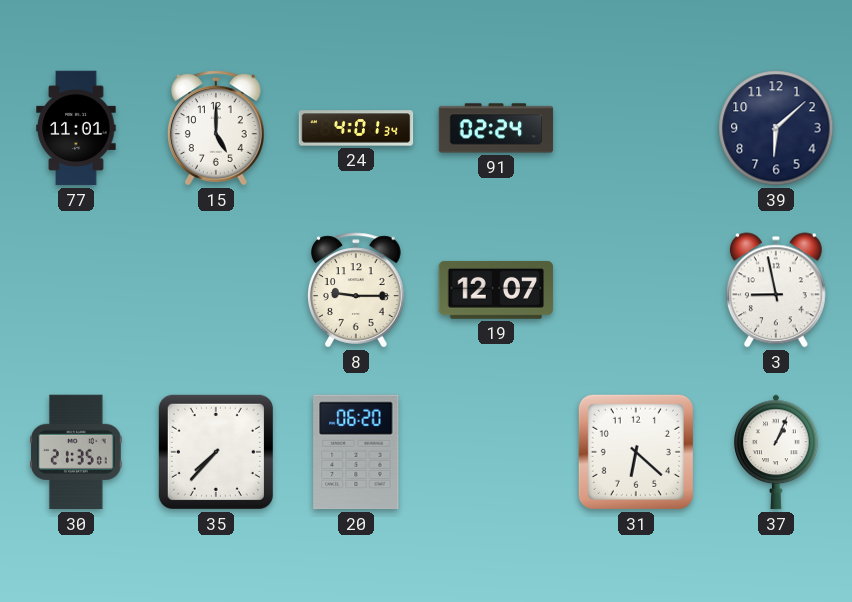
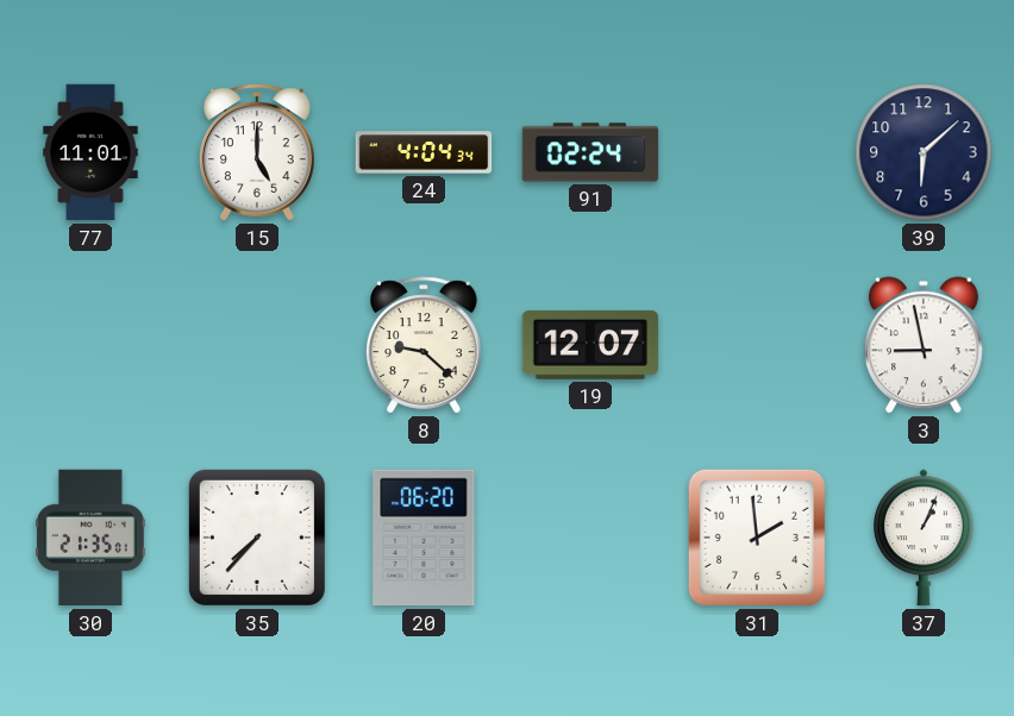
24: 4:01 -> 4:04 (424, 152)
8: 9:15 -> 9:22 (425, 345)
31: 6:22 -> 1:59 (757, 538)
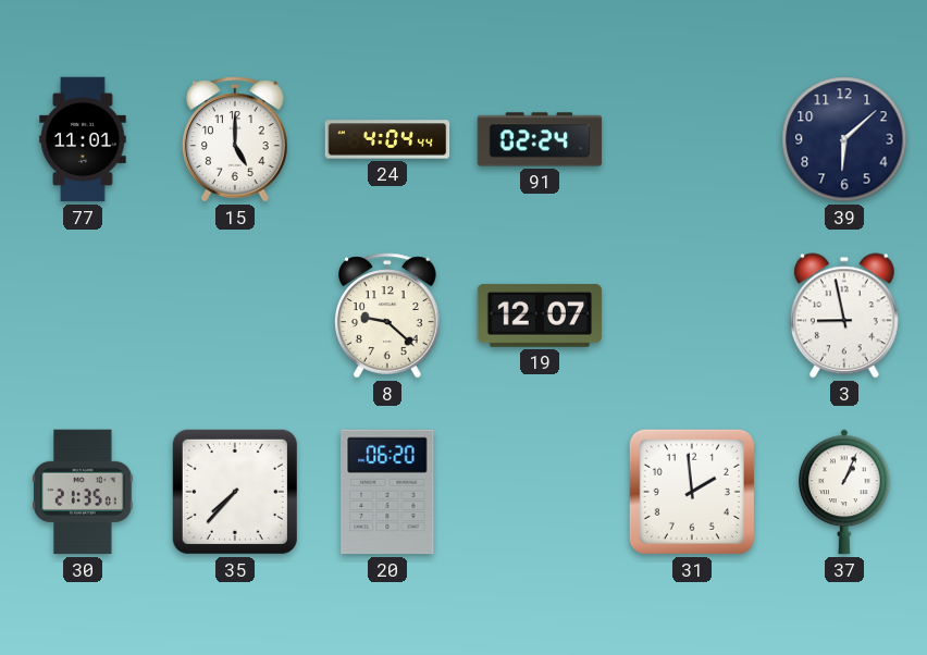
24: 4:04:34 -> 4:04:44 (387, 139)
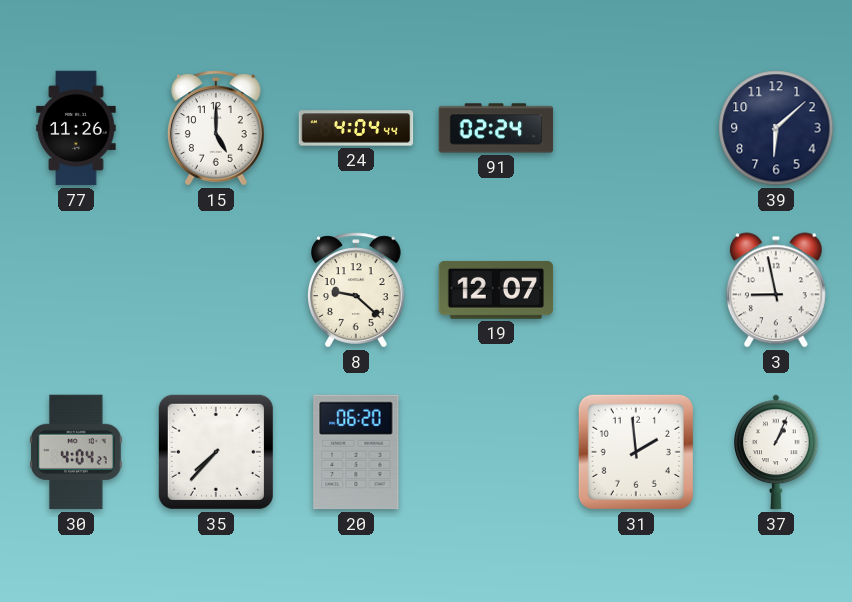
77: 11:01 -> 11:26 (76, 128)
30: 21:35 -> 4:04 (77, 452)
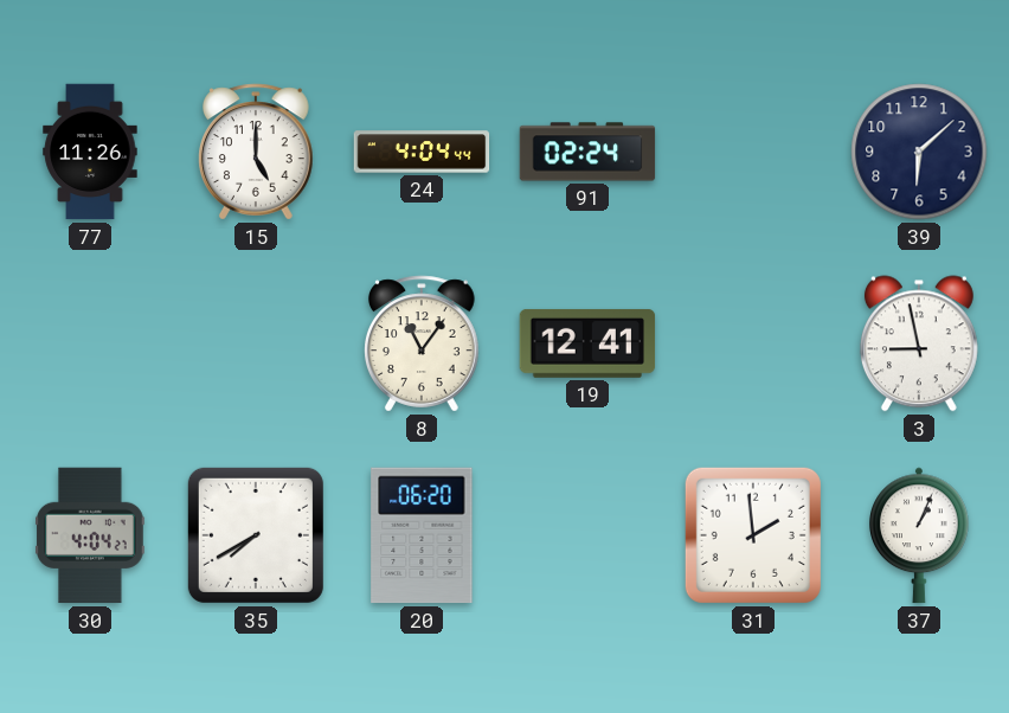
8: 9:22 -> 11:06 (423, 343)
19: 12:07 -> 12:41 (587, 343)
35: 7:37 -> 7:40 (256, 535)
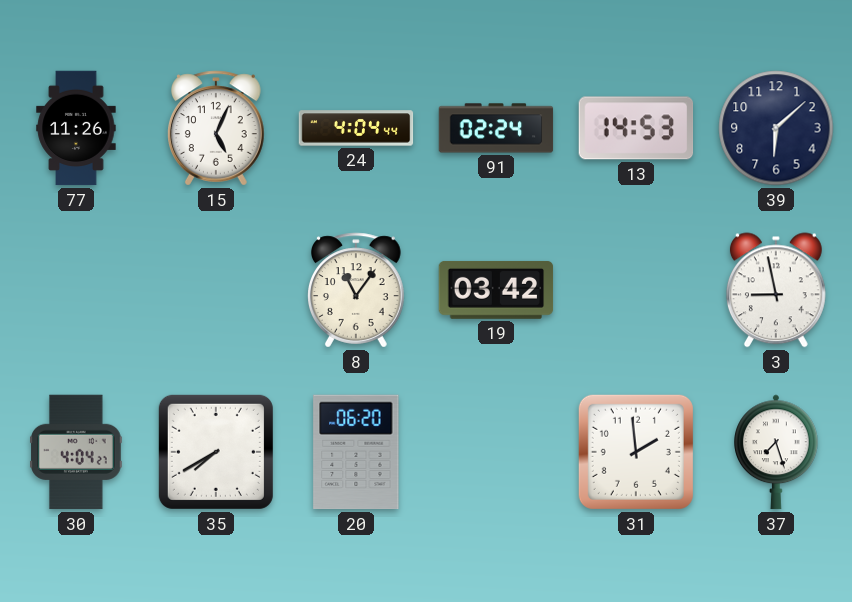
15: 5:00 -> 5:04 (217, 128)
13: none -> 14:53 (636, 128)
19: 12:41 -> 03:42 (496, 290)
37: 1:04 -> 7:27 (777, 452)
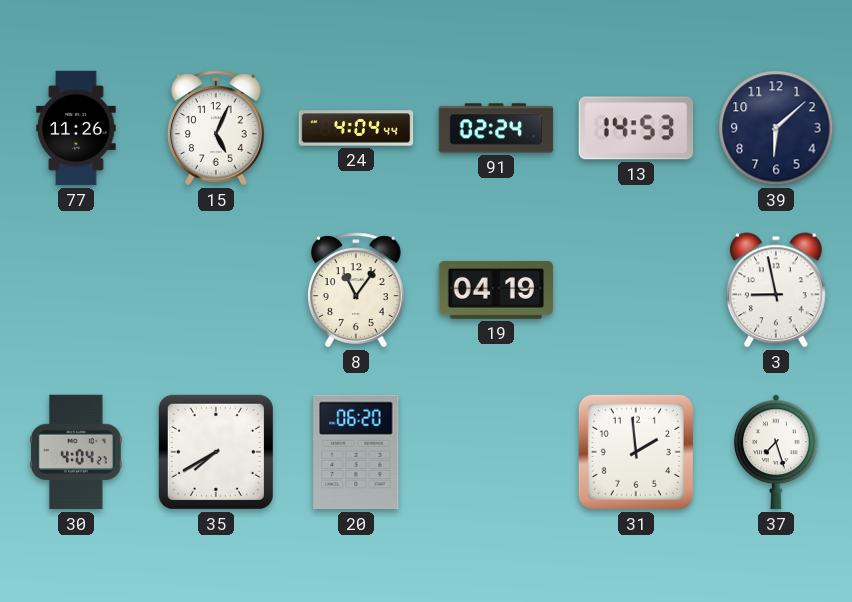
19: 03:42 -> 04:19 (496, 290)
